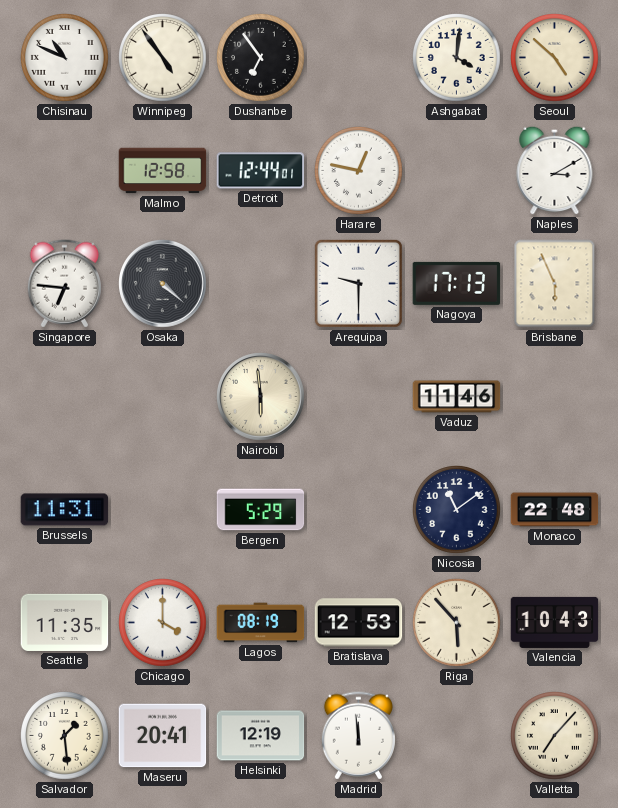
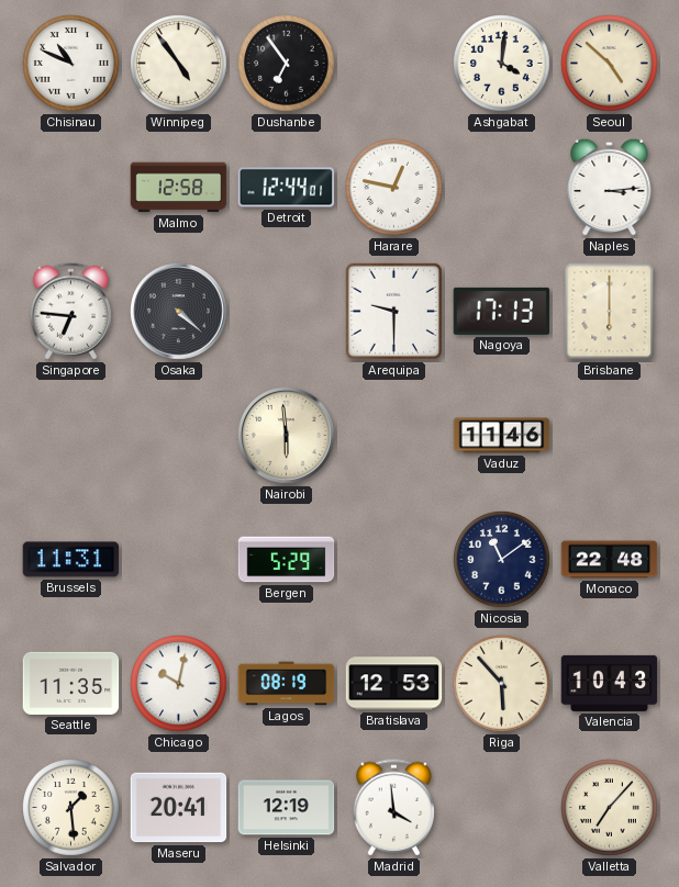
Naples: 3:10 -> 3:14 (610, 187)
Brisbane: 5:56 -> 6:00 (610, 312)
Chicago: 4:00 -> 10:02 (179, 684)
Madrid: 11:59 -> 3:59 (393, 808)
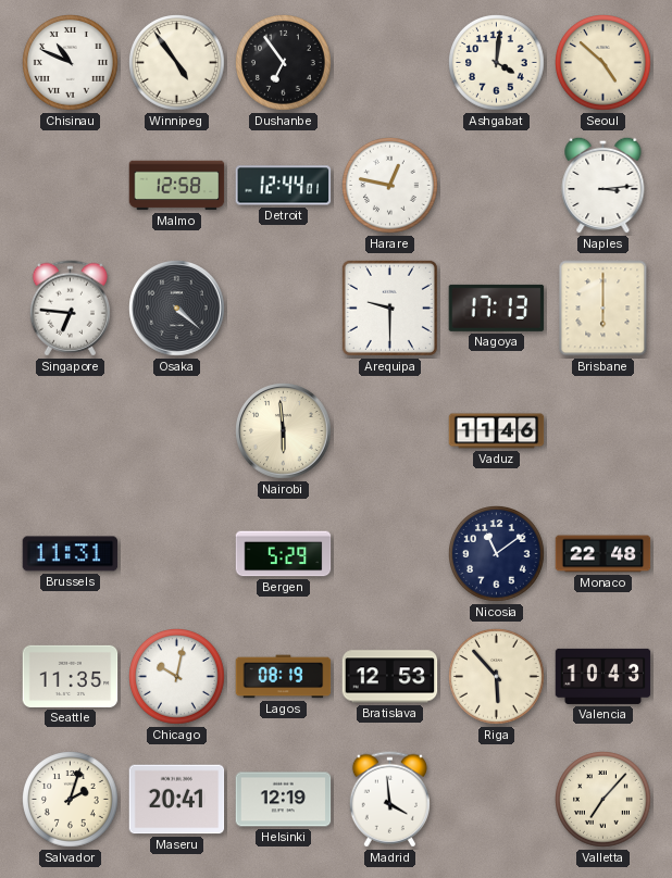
Salvador: 1:29 -> 2:03 (71, 800)
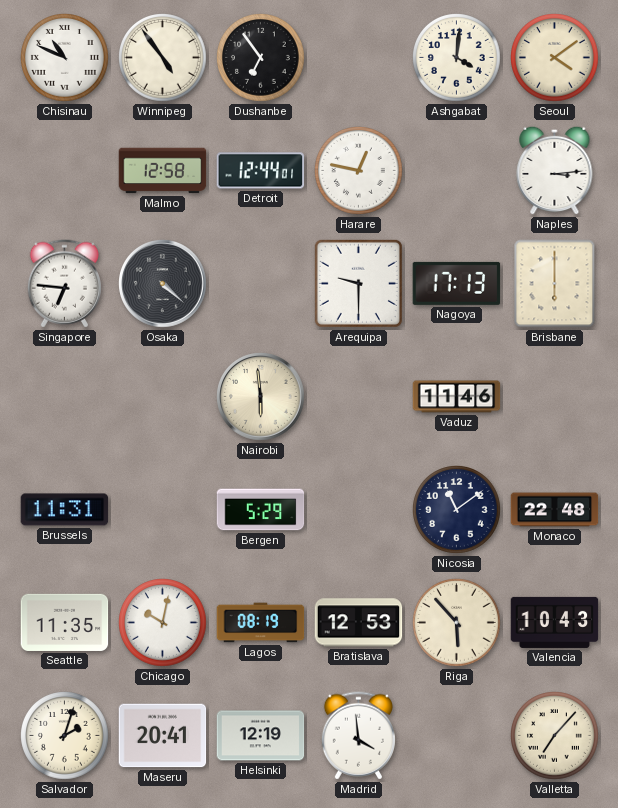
Seoul: 4:52 -> 4:09 (555, 58)
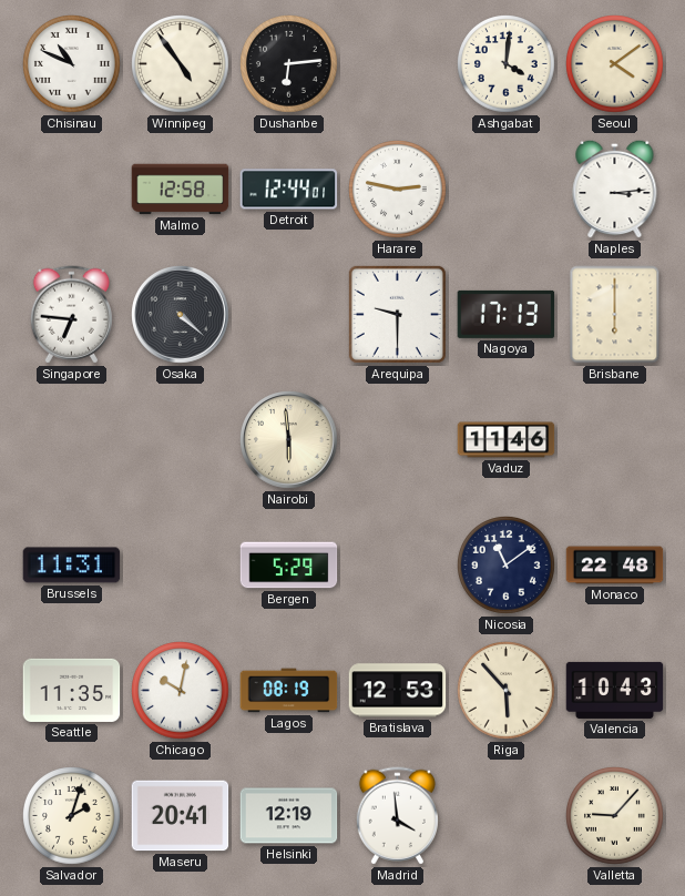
Dushanbe: 6:54 -> 6:14 (289, 64)
Harare: 12:47 -> 2:47 (398, 190)
Valletta: 7:07 -> 9:07 (615, 816)
